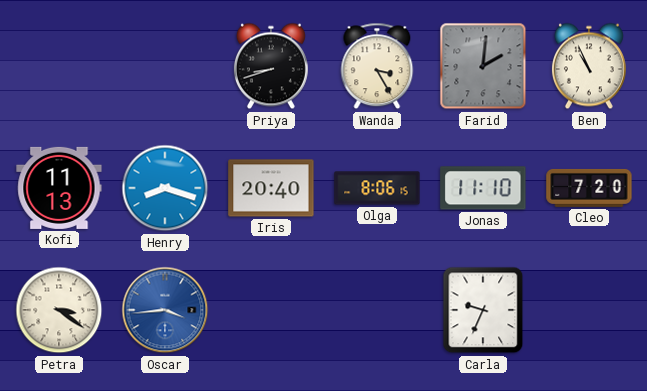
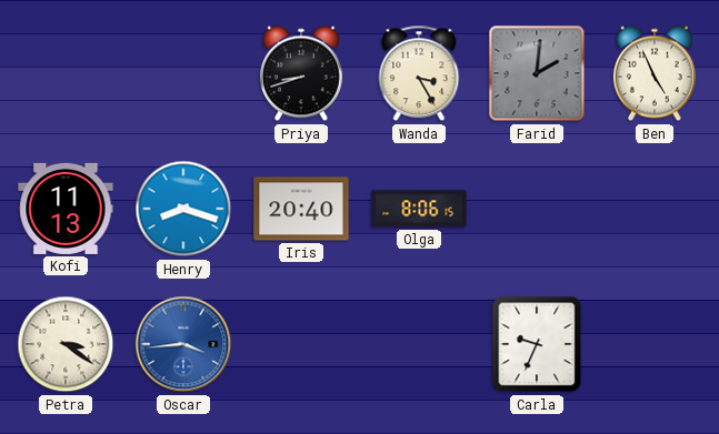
Ben: 10:56 -> 4:56 (655, 73)
Jonas: 11:10 -> none (483, 188)
Cleo: 7:20 -> none (589, 188)
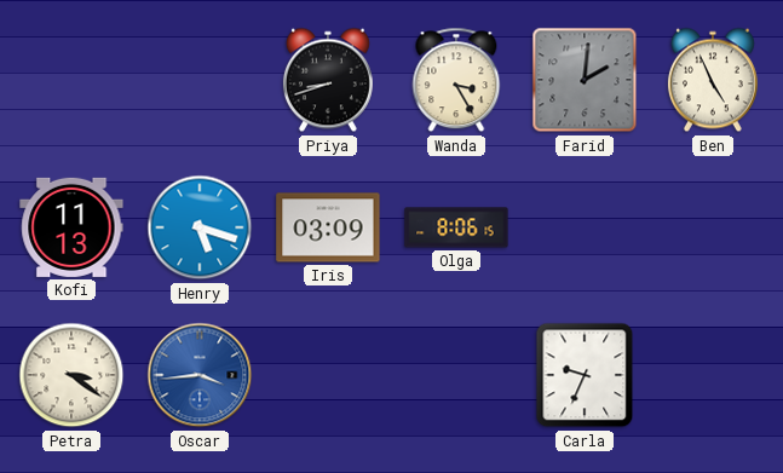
Henry: 8:18 -> 5:18 (200, 227)
Iris: 20:40 -> 03:09 (328, 227)
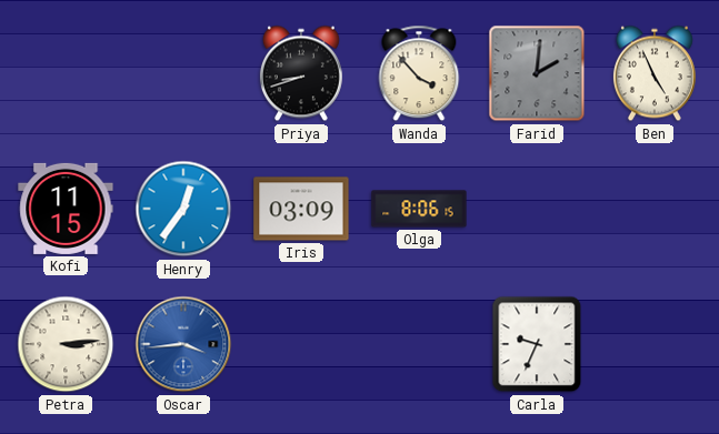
Wanda: 3:25 -> 3:53 (419, 73)
Kofi: 11:13 -> 11:15 (66, 209)
Henry: 5:18 -> 12:36 (183, 209)
Petra: 3:21 -> 3:14 (66, 344)
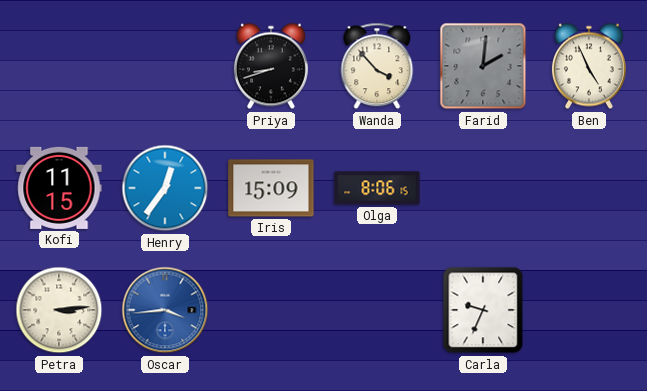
Iris: 03:09 -> 15:09 (271, 188)
